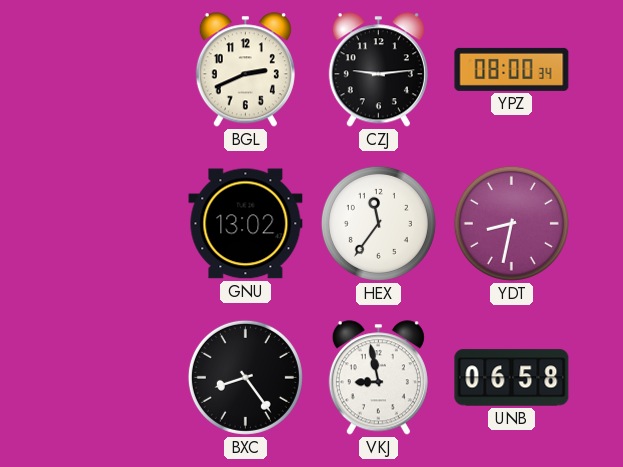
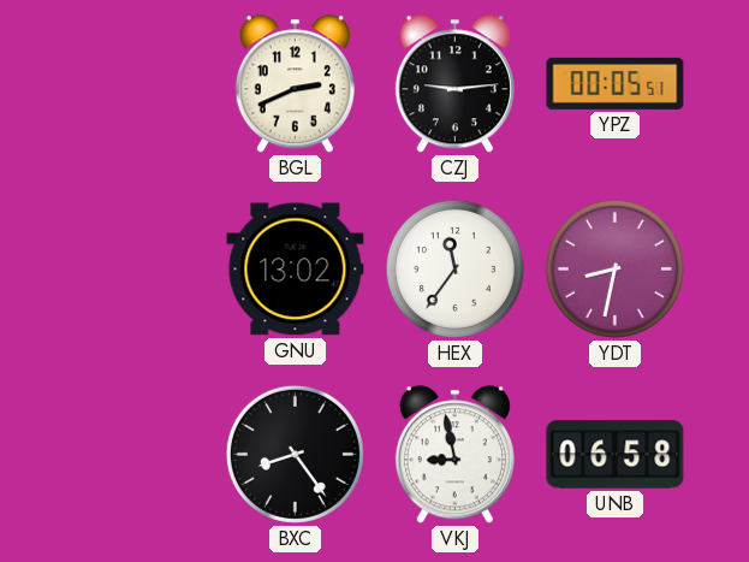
YPZ: 08:00 -> 00:05 (616, 83)
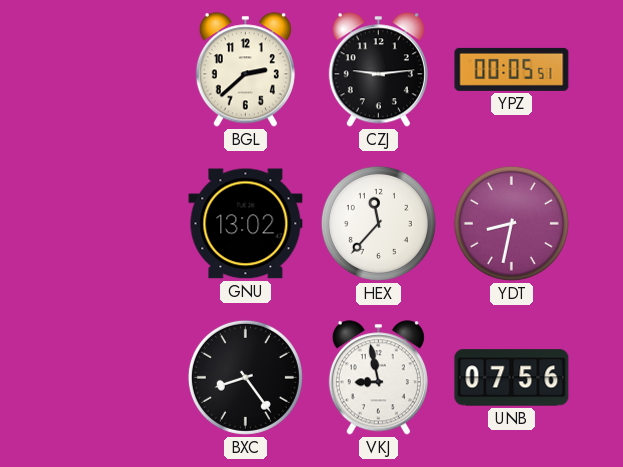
BGL: 2:41 -> 2:38 (245, 70)
HEX: 11:36 -> 11:37 (378, 223)
UNB: 06:58 -> 07:56 (512, 378)
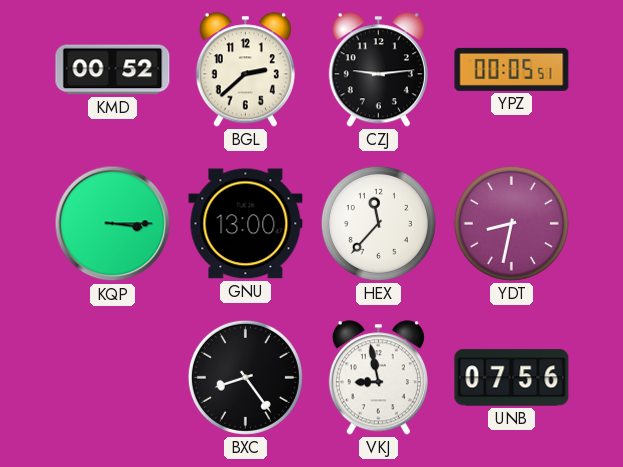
KMD: none -> 00:52 (113, 70)
KQP: none -> 3:15 (113, 224)
GNU: 13:02 -> 13:00 (246, 224)
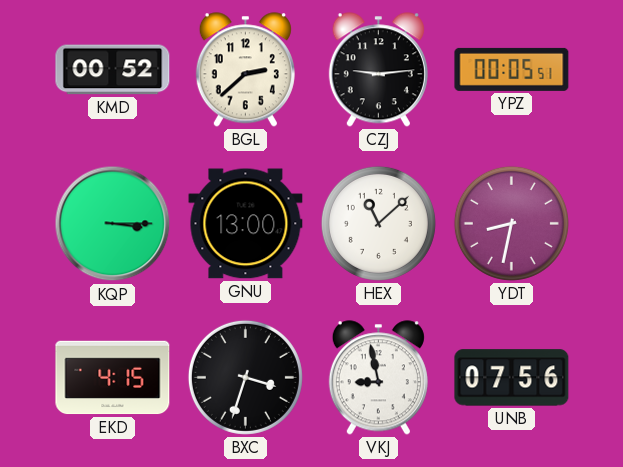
HEX: 11:37 -> 11:08 (378, 223)
EKD: none -> 4:15 (113, 378)
BXC: 8:24 -> 3:33 (245, 377)
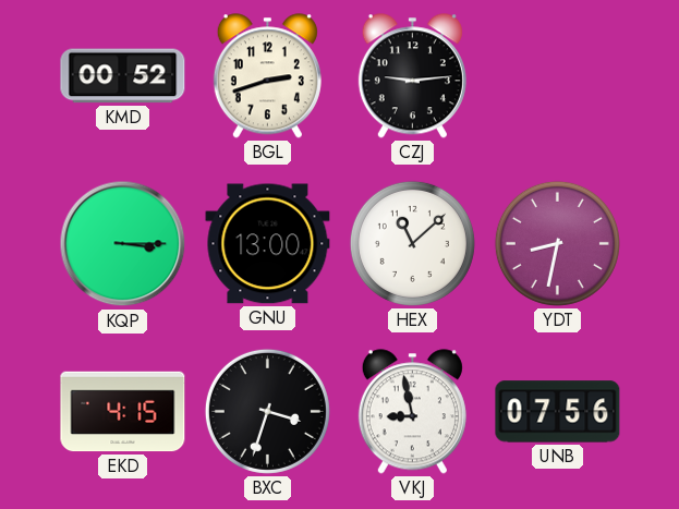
BGL: 2:38 -> 2:42 (267, 76)
YPZ: 00:05 -> none (512, 69)
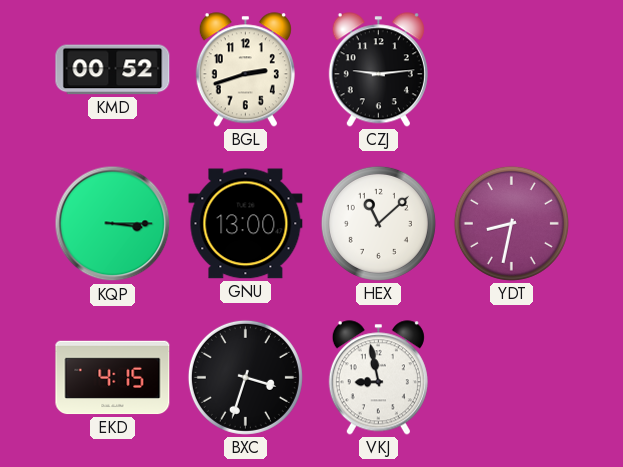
UNB: 07:56 -> none (558, 412)
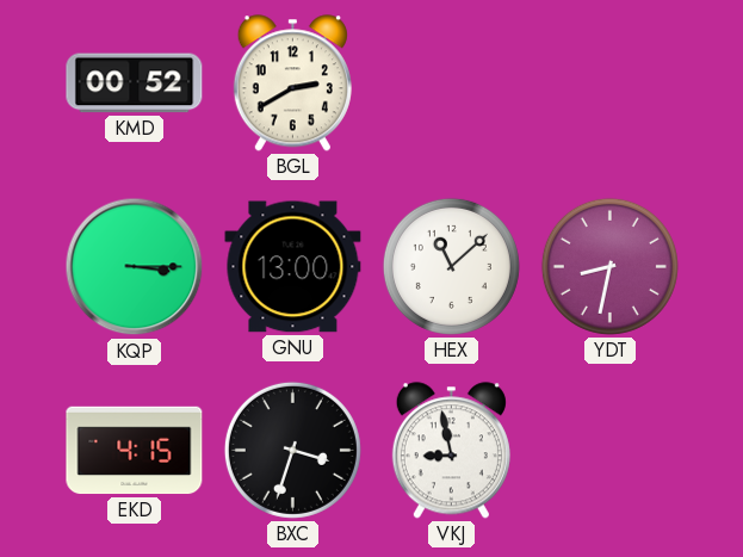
BGL: 2:42 -> 2:40 (292, 83)
CZJ: 9:14 -> none (378, 70)
